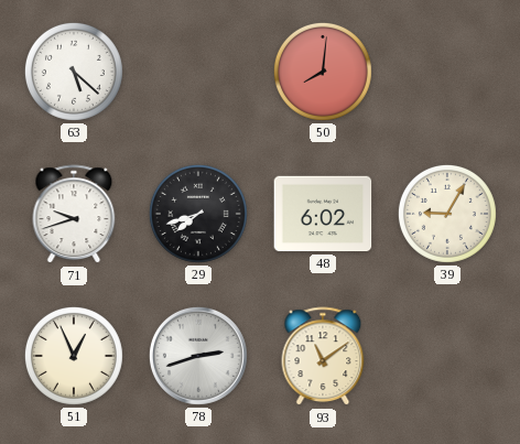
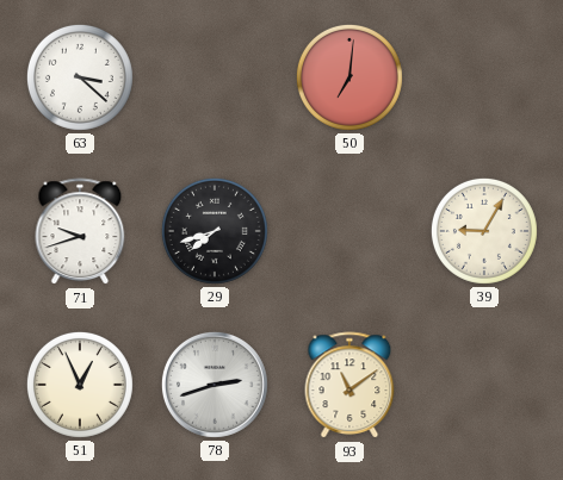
63: 5:22 -> 3:22 (80, 77)
50: 8:01 -> 7:01 (349, 77)
48: 6:02 -> none (323, 214)
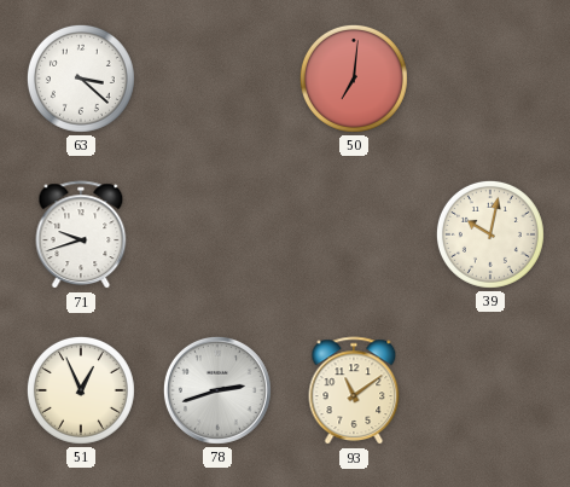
29: 7:42 -> none (215, 231)
39: 9:05 -> 10:02 (490, 234)
